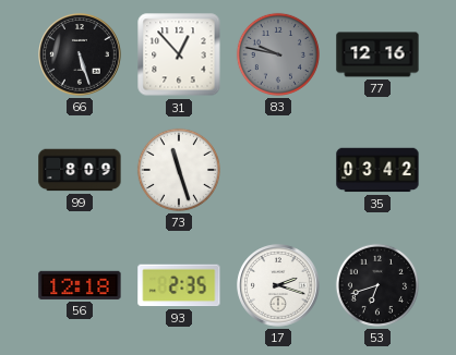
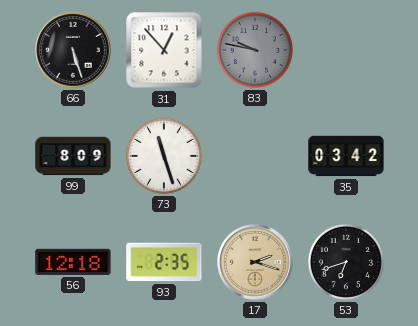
77: 12:16 -> none (377, 54)
17 dial: white -> champagne (255, 262)
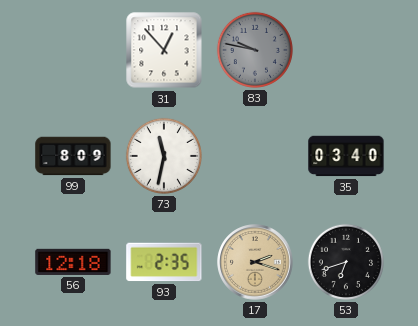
66: 5:27 -> none (73, 50)
73: 11:27 -> 11:32 (164, 156)
35: 03:42 -> 03:40 (346, 156)
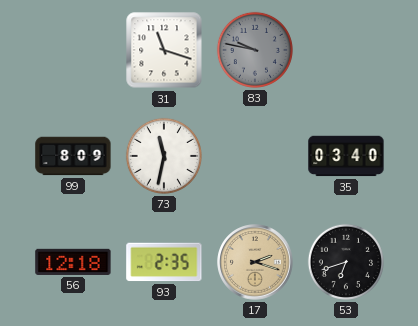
31: 12:53 -> 11:18 (164, 50)
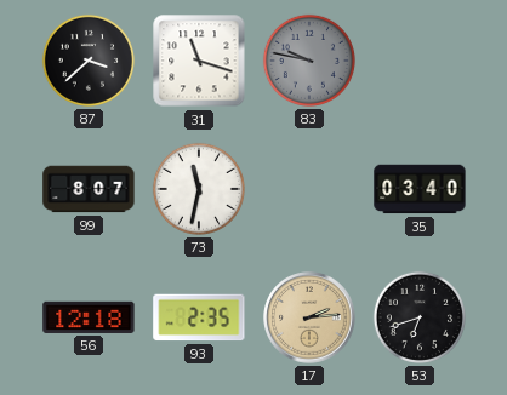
87: none -> 3:38 (89, 61)
99: 8:09 -> 8:07 (89, 189)
17: 2:18 -> 2:14 (309, 317)
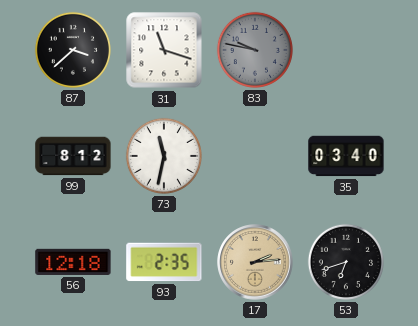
99: 8:07 -> 8:12 (73, 156)
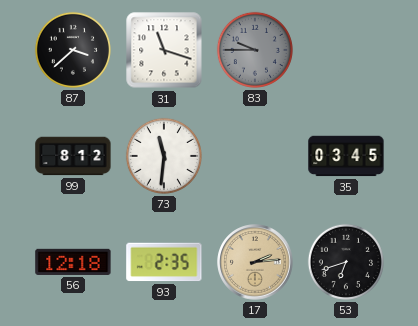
83: 9:47 -> 9:45 (255, 50)
73: 11:32 -> 11:31 (164, 156)
35: 03:40 -> 03:45 (346, 156)
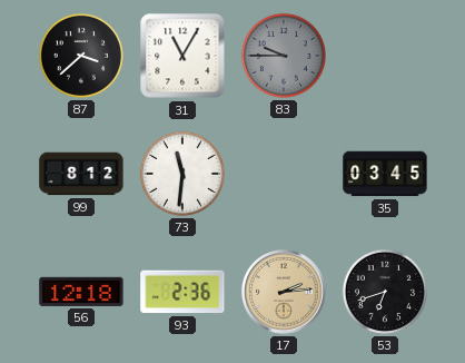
31: 11:18 -> 11:05 (182, 56)
93: 2:35 -> 2:36 (182, 292)
